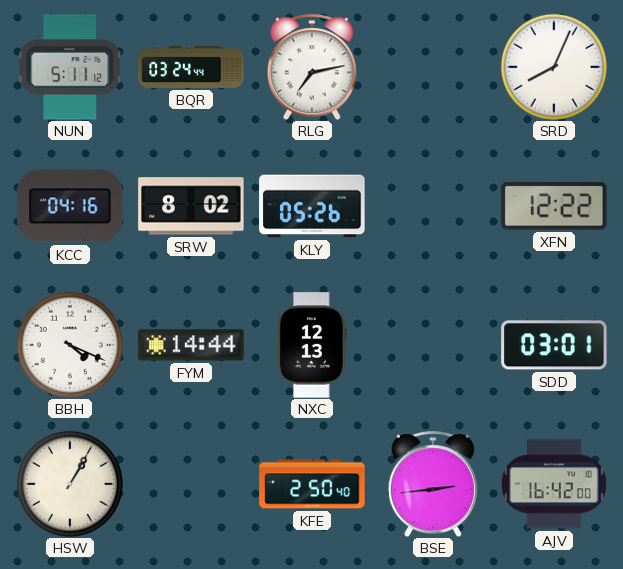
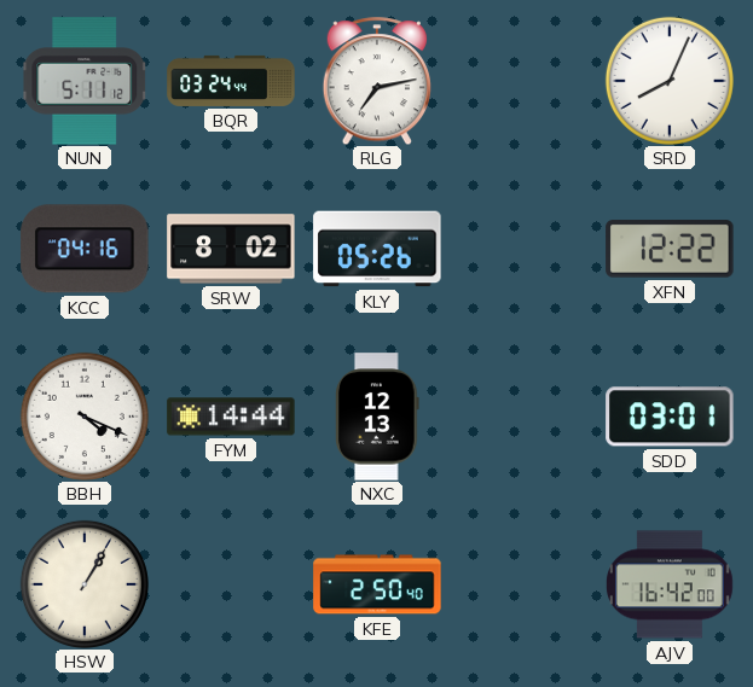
BSE: 2:44 -> none (432, 484)
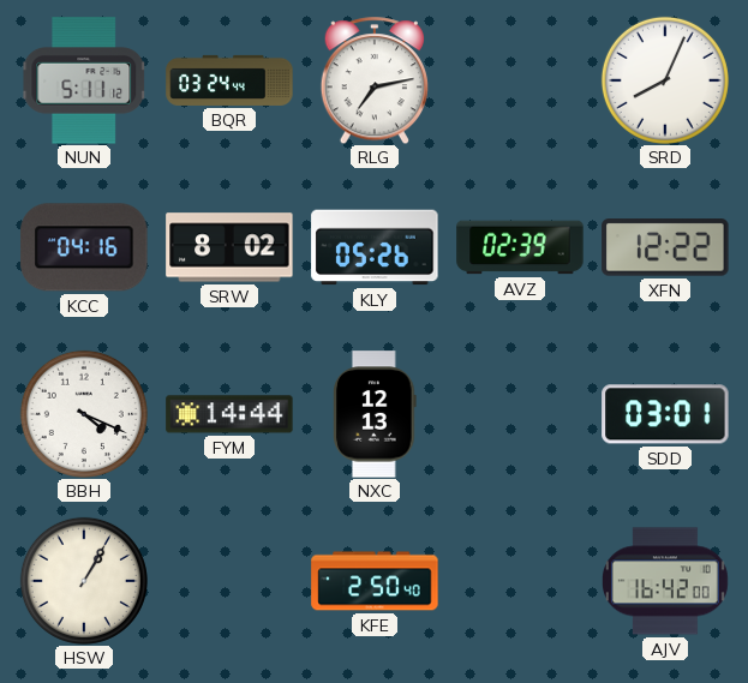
AVZ: none -> 02:39 (520, 247)
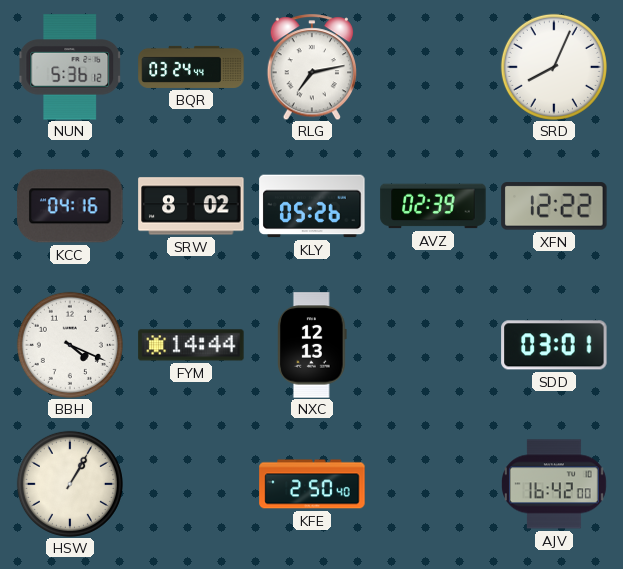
NUN: 5:11 -> 5:36 (70, 67)
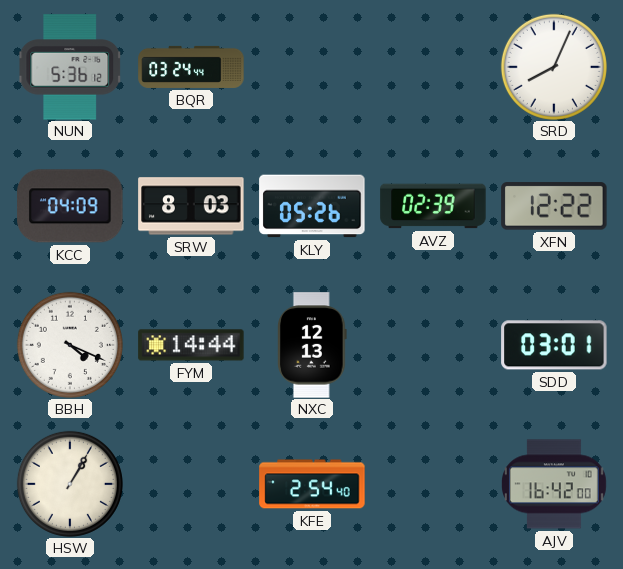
RLG: 7:13 -> none (311, 67)
KCC: 04:16 -> 04:09 (70, 206)
SRW: 8:02 -> 8:03 (191, 206)
KFE: 2:50 -> 2:54 (312, 484)
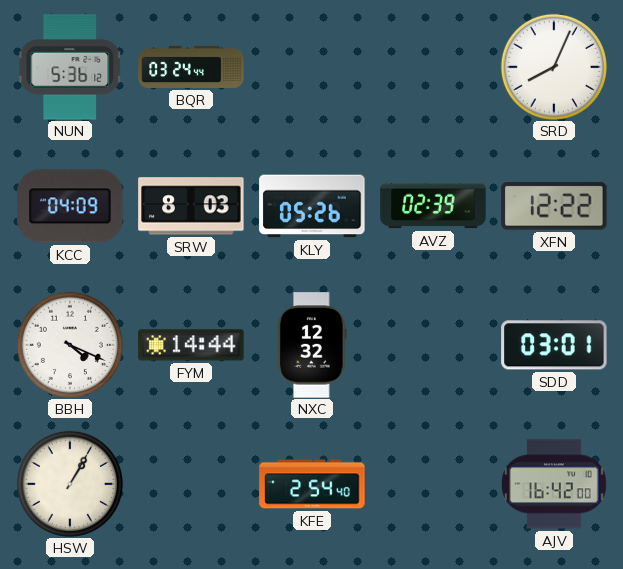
NXC: 12:13 -> 12:32 (312, 345)
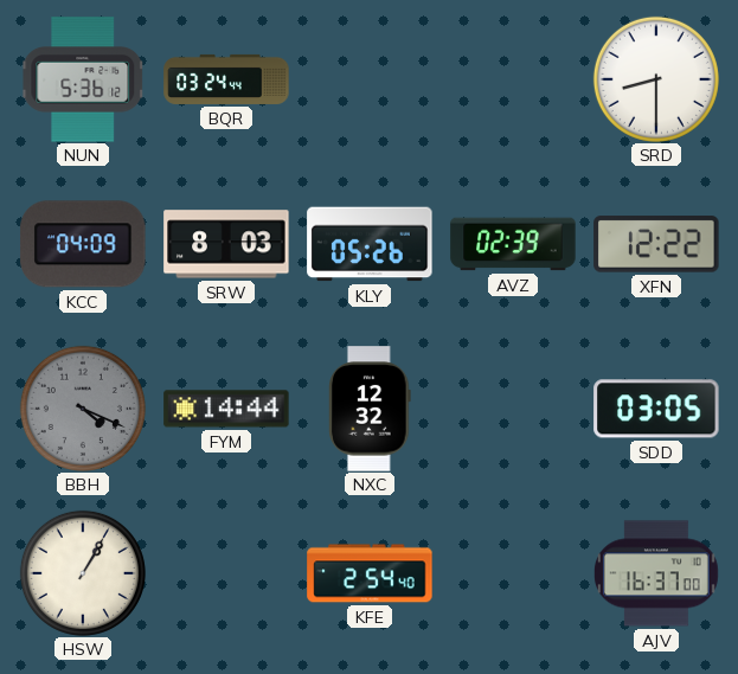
SRD: 8:04 -> 8:30 (656, 79)
BBH dial: white -> grey (83, 409)
SDD: 03:01 -> 03:05 (656, 409)
AJV: 16:42 -> 16:37 (656, 573)
